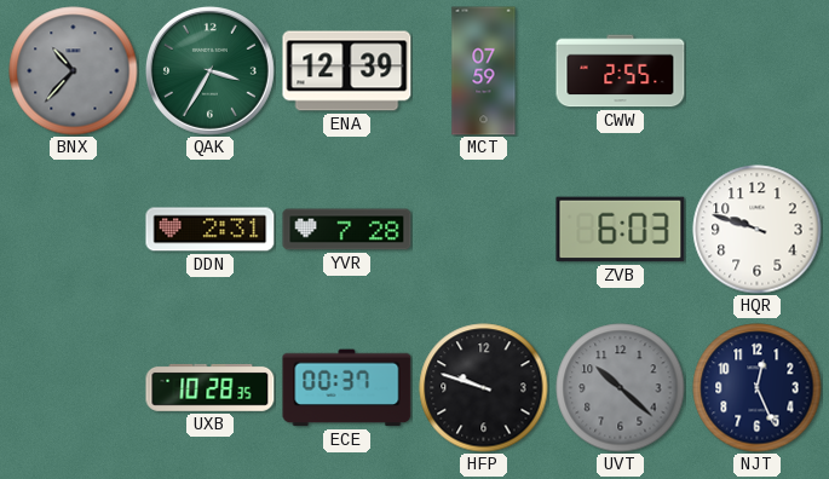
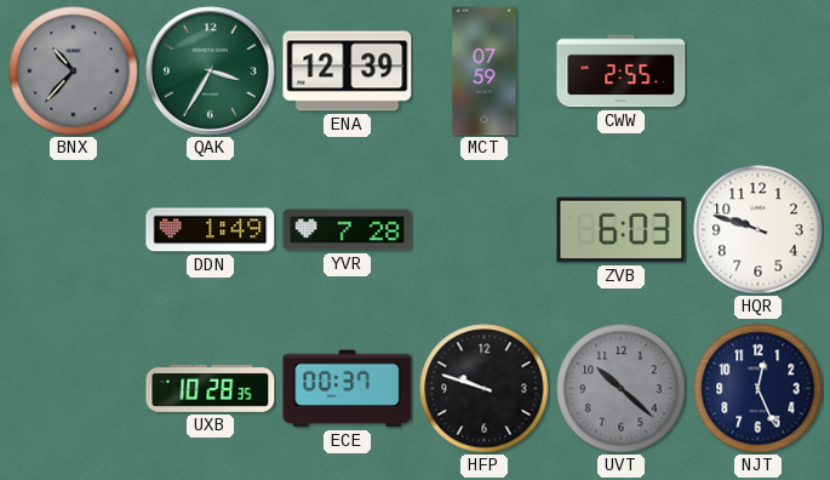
DDN: 2:31 -> 1:49 (211, 230)
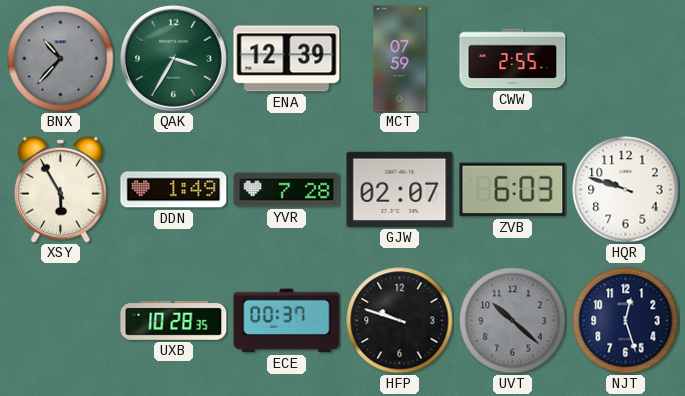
XSY: none -> 5:55 (61, 189)
GJW: none -> 02:07 (400, 189)
NJT: 12:26 -> 12:27 (626, 321)
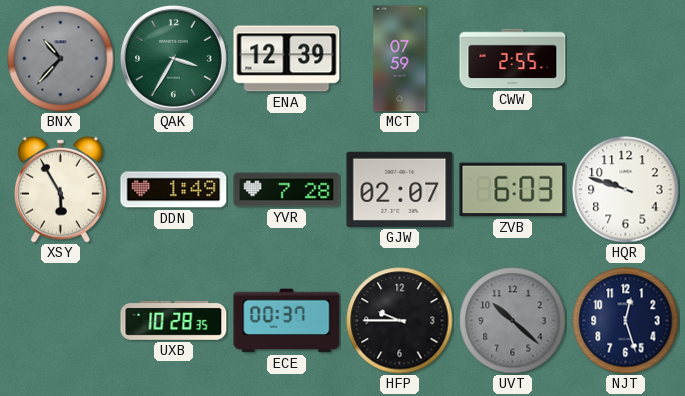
HFP: 9:48 -> 9:45 (400, 321)
